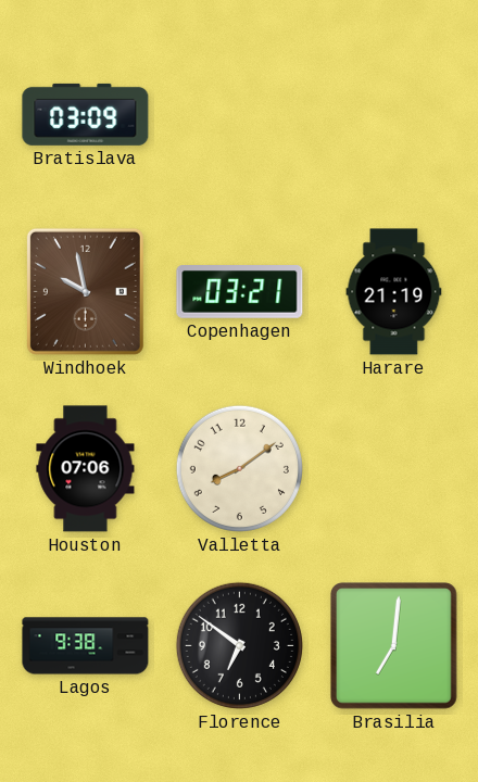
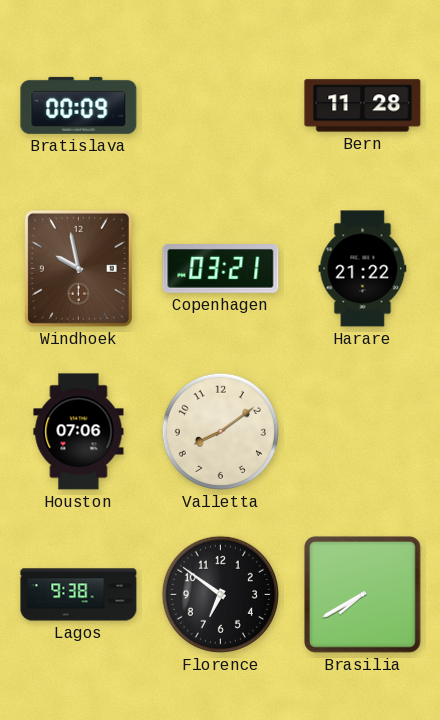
Bratislava: 03:09 -> 00:09 (79, 105)
Bern: none -> 11:28 (363, 106)
Harare: 21:19 -> 21:22 (363, 269)
Brasilia: 7:01 -> 7:40 (363, 595)
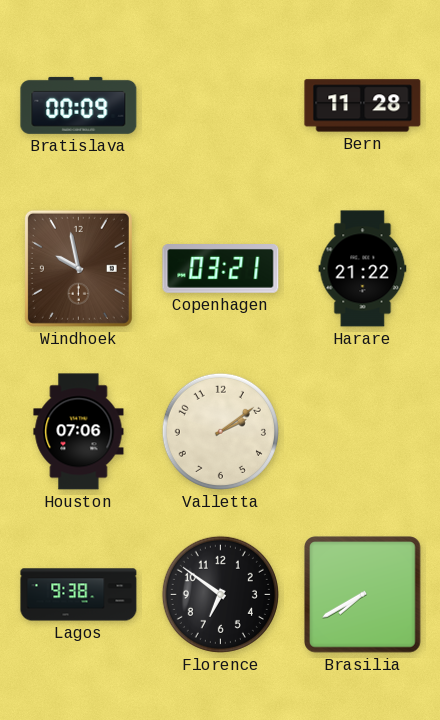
Valletta: 8:09 -> 2:09 (220, 431)
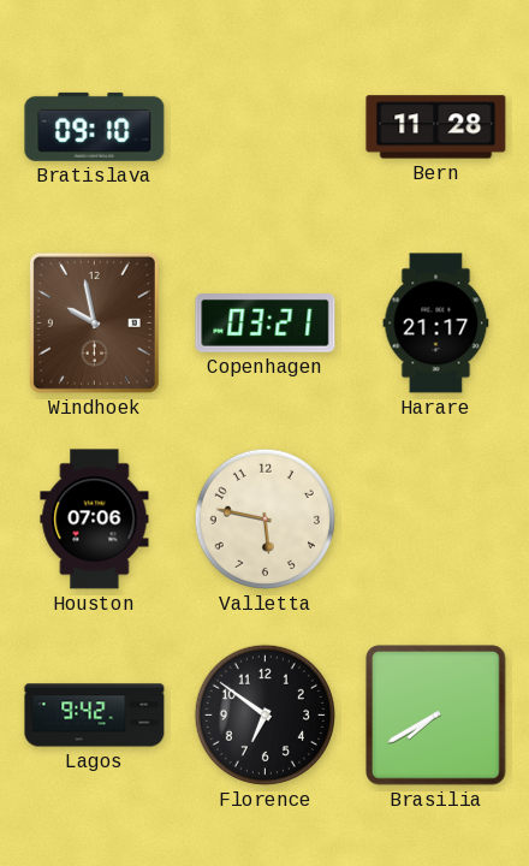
Bratislava: 00:09 -> 09:10 (95, 126)
Harare: 21:22 -> 21:17 (436, 324)
Valletta: 2:09 -> 5:47 (264, 518)
Lagos: 9:38 -> 9:42 (95, 716)
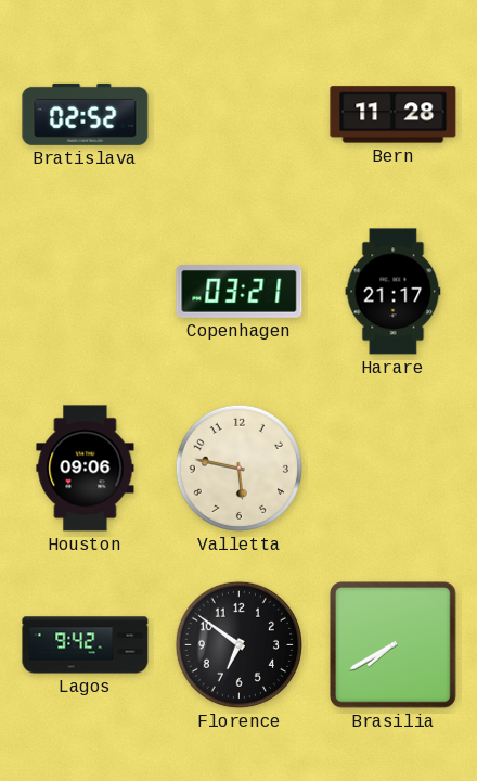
Bratislava: 09:10 -> 02:52 (86, 114)
Windhoek: 9:58 -> none (94, 322)
Houston: 07:06 -> 09:06 (86, 469)
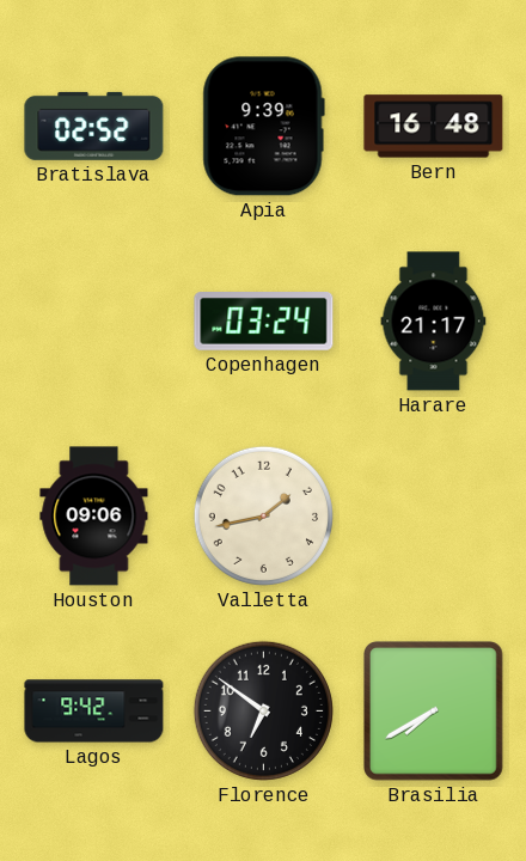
Apia: none -> 9:39 (263, 127)
Bern: 11:28 -> 16:48 (434, 127)
Copenhagen: 03:21 -> 03:24 (264, 322)
Valletta: 5:47 -> 1:43 (263, 515)
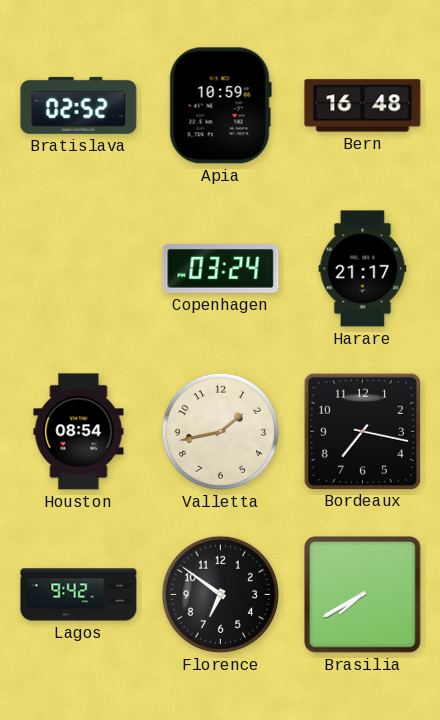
Apia: 9:39 -> 10:59 (220, 106)
Houston: 09:06 -> 08:54 (79, 432)
Bordeaux: none -> 7:17 (362, 431)
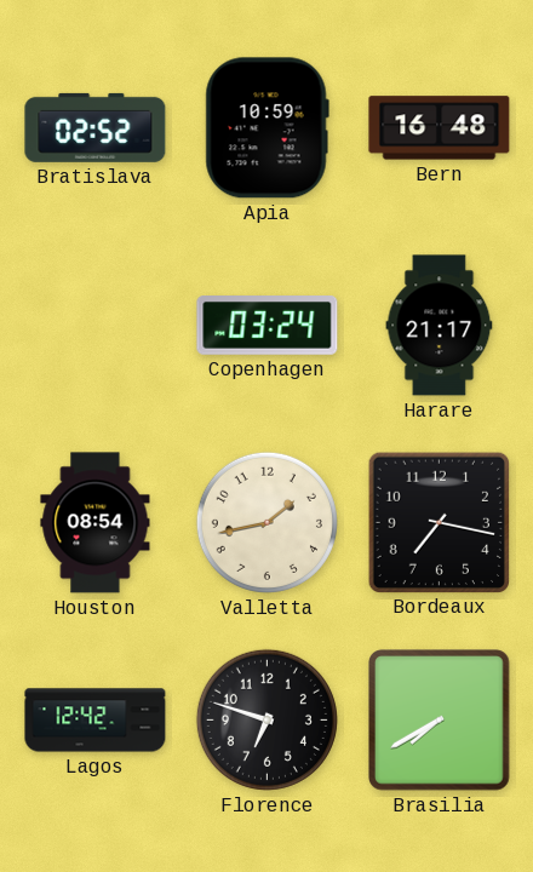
Lagos: 9:42 -> 12:42 (96, 721)
Florence: 6:51 -> 6:48 (266, 719)
